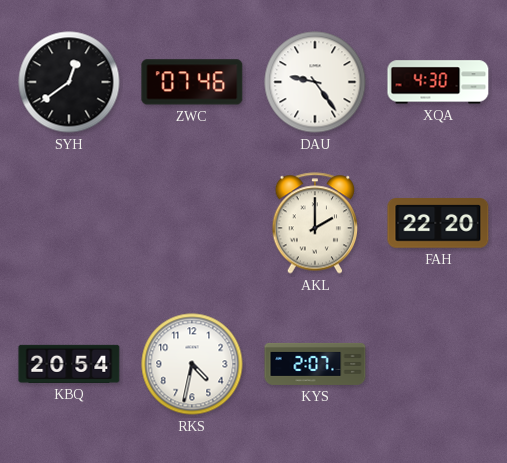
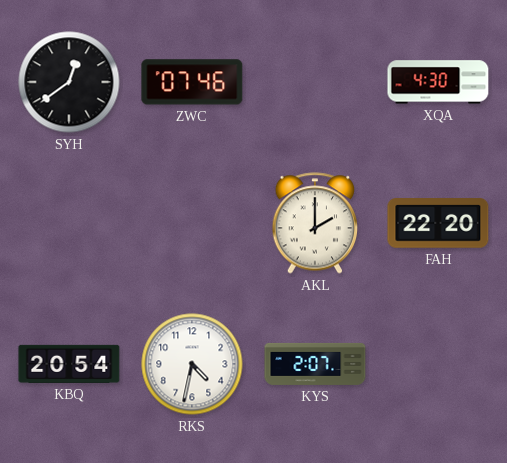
DAU: 9:24 -> none (315, 82)
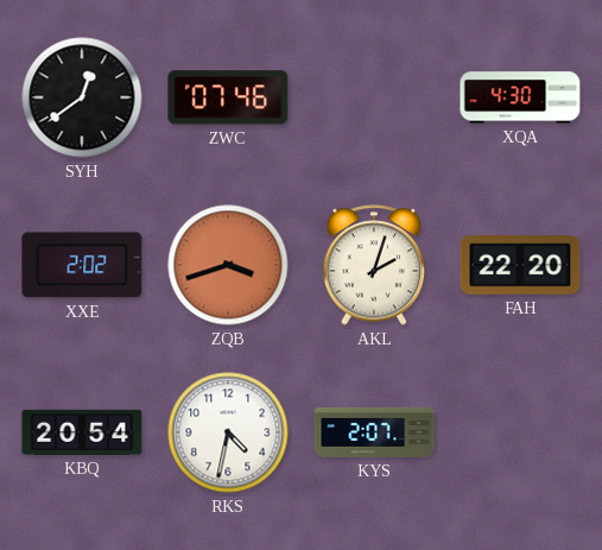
XXE: none -> 2:02 (82, 265)
ZQB: none -> 3:42 (228, 265)
AKL: 2:00 -> 2:03 (374, 265)
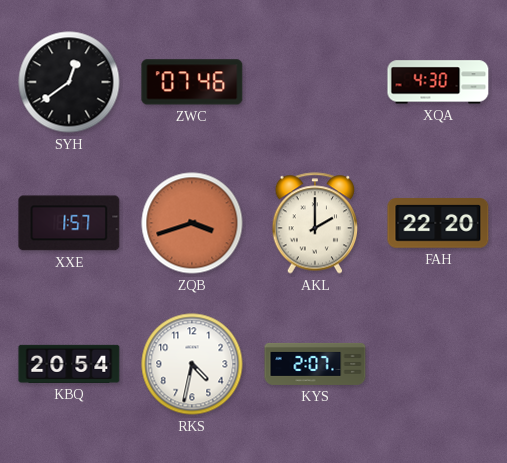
XXE: 2:02 -> 1:57 (69, 223)
AKL: 2:03 -> 2:00 (315, 223)
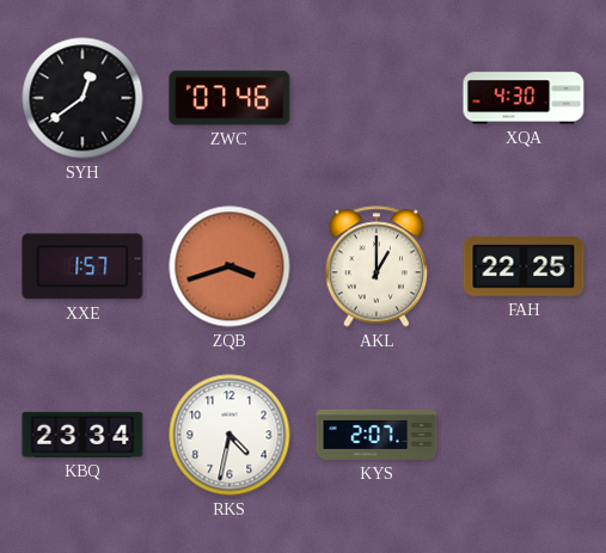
AKL: 2:00 -> 1:00 (377, 266)
FAH: 22:20 -> 22:25 (524, 266)
KBQ: 20:54 -> 23:34 (82, 435)
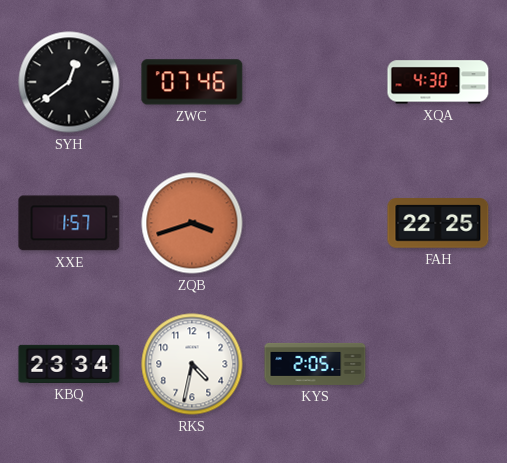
AKL: 1:00 -> none (377, 266)
KYS: 2:07 -> 2:05 (315, 364)
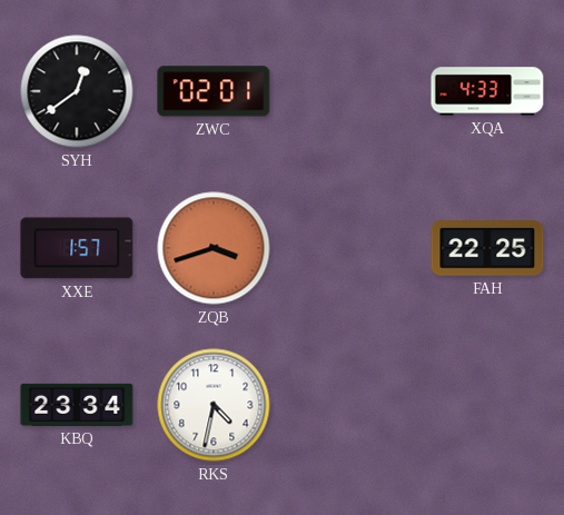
ZWC: 07:46 -> 02:01 (214, 91)
XQA: 4:30 -> 4:33 (487, 91)
KYS: 2:05 -> none (315, 364)
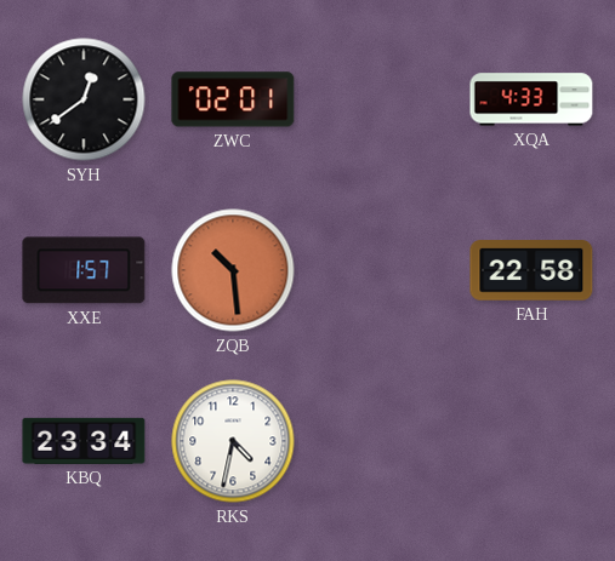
ZQB: 3:42 -> 10:29 (233, 270)
FAH: 22:25 -> 22:58 (531, 270)
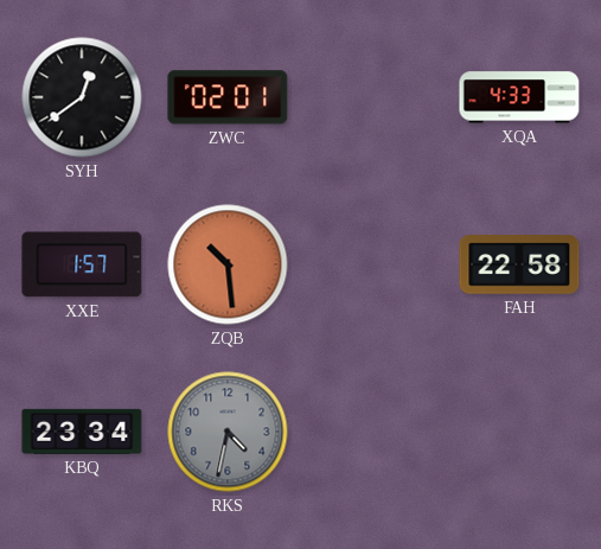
RKS dial: white -> grey (228, 432)
